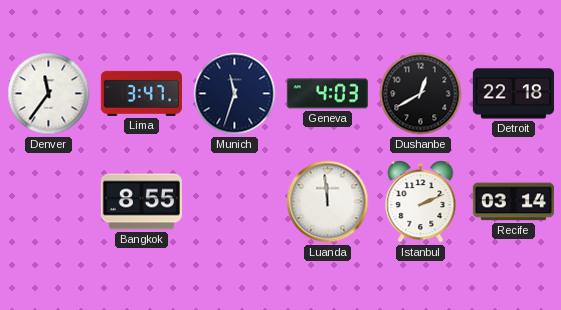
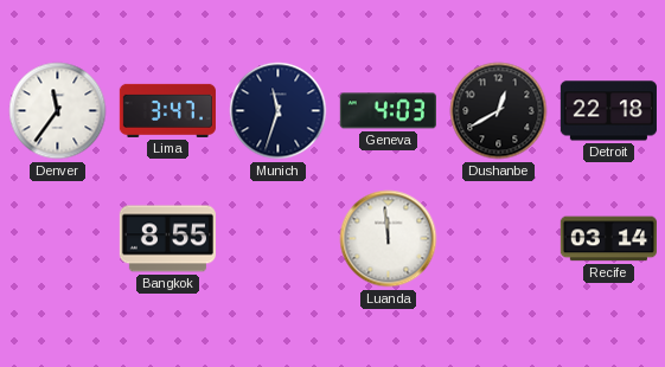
Istanbul: 2:11 -> none (421, 202)
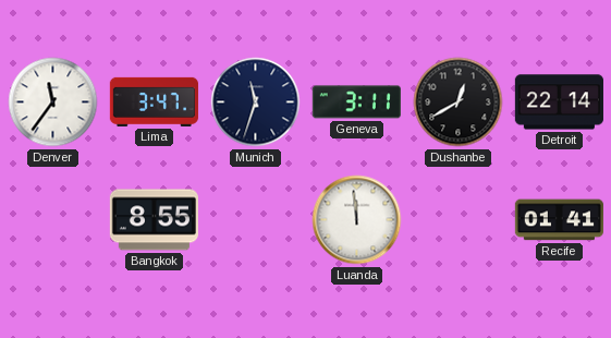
Geneva: 4:03 -> 3:11 (356, 102)
Detroit: 22:18 -> 22:14 (559, 102)
Recife: 03:14 -> 01:41 (559, 220)
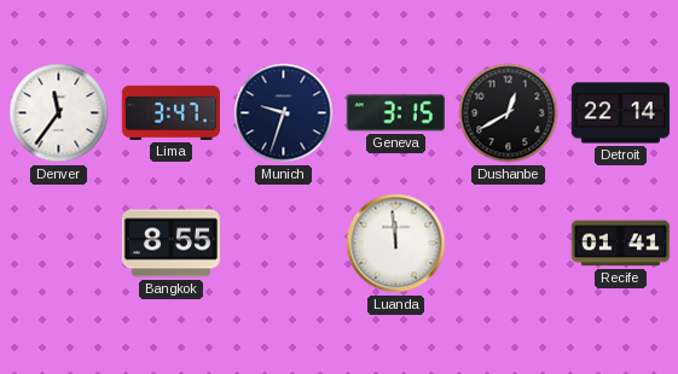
Munich: 11:33 -> 9:33 (284, 113)
Geneva: 3:11 -> 3:15 (395, 113)
